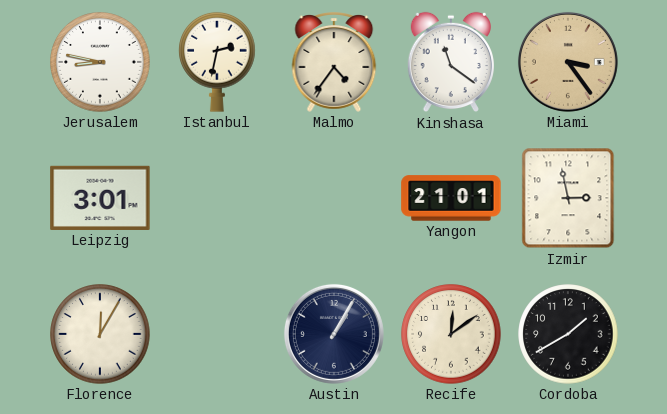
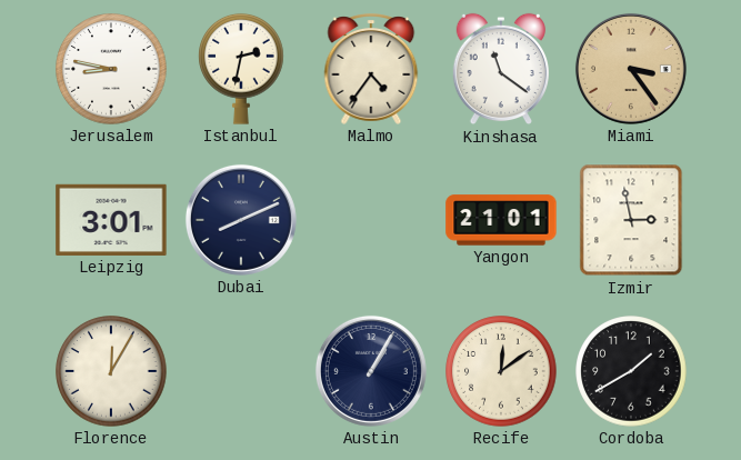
Dubai: none -> 8:11 (241, 220)
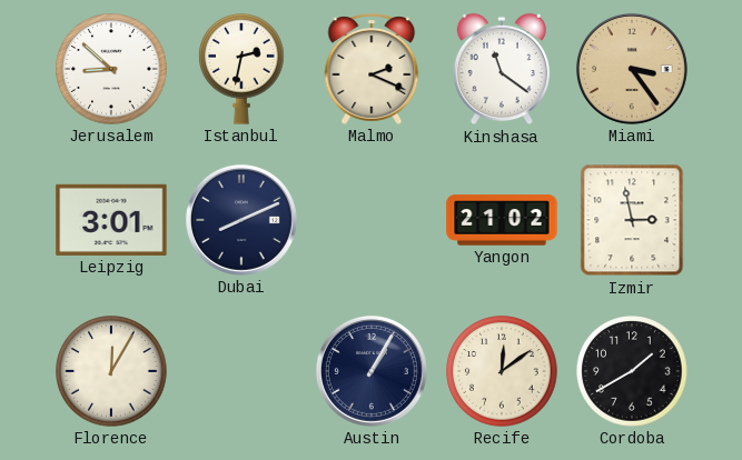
Jerusalem: 8:47 -> 8:52 (111, 69)
Malmo: 4:36 -> 2:19 (372, 70)
Yangon: 21:01 -> 21:02 (502, 220)
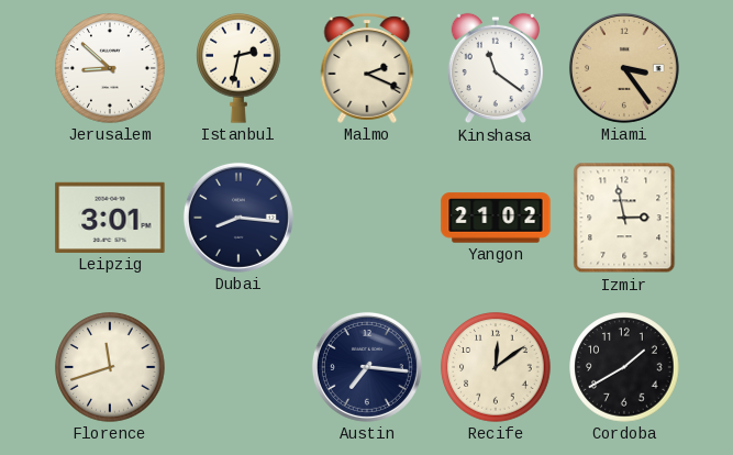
Dubai: 8:11 -> 8:16 (238, 218)
Florence: 12:05 -> 11:42 (110, 367)
Austin: 1:05 -> 7:16 (367, 367)
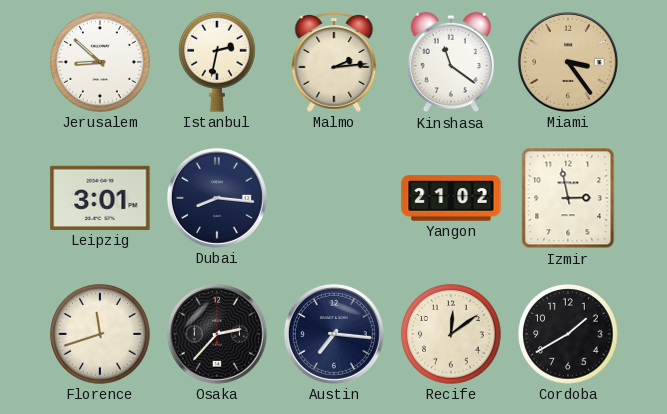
Malmo: 2:19 -> 2:14 (334, 63)
Osaka: none -> 2:37 (217, 334)
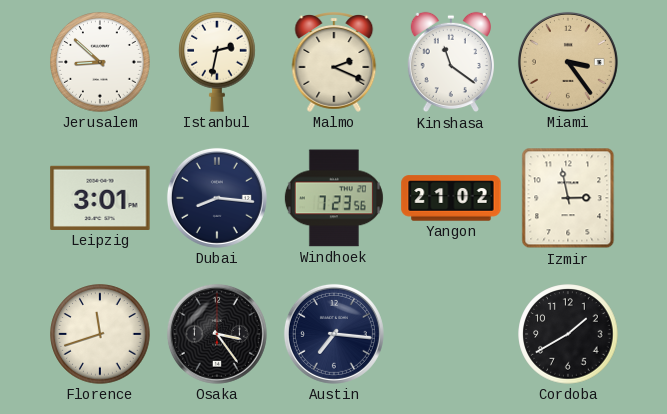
Malmo: 2:14 -> 2:19 (334, 63)
Windhoek: none -> 7:23 (334, 198)
Osaka: 2:37 -> 3:24 (217, 334)
Recife: 12:09 -> none (451, 334)
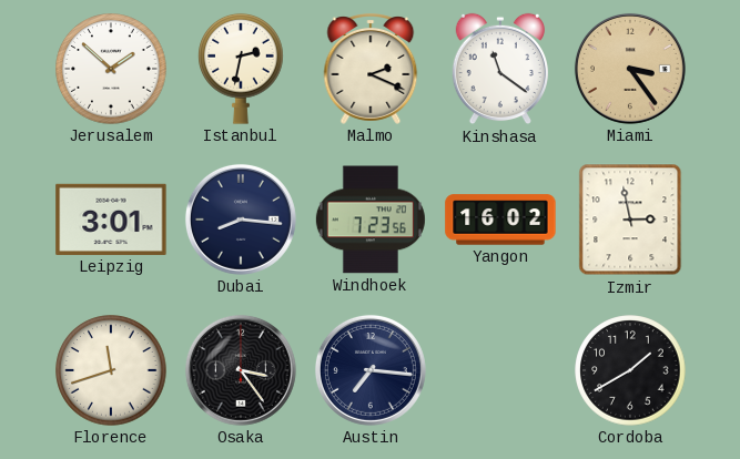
Jerusalem: 8:52 -> 1:52 (111, 69)
Yangon: 21:02 -> 16:02 (500, 220)
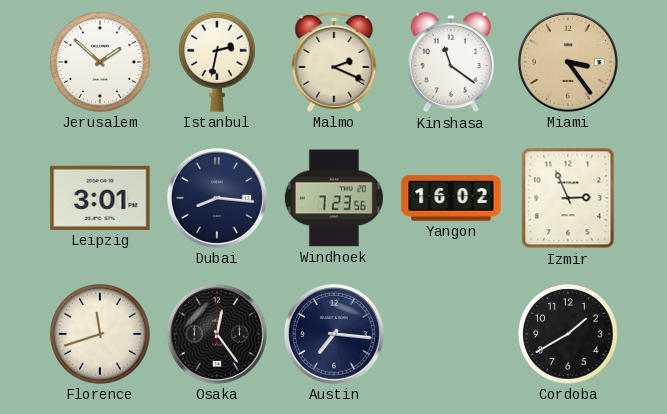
Izmir: 2:58 -> 2:56 (568, 198)
Osaka: 3:24 -> 12:24 (217, 334)
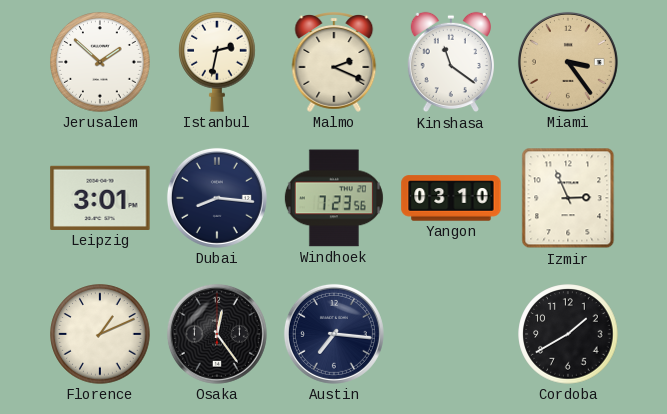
Yangon: 16:02 -> 03:10 (451, 198)
Florence: 11:42 -> 1:11 (100, 334)
